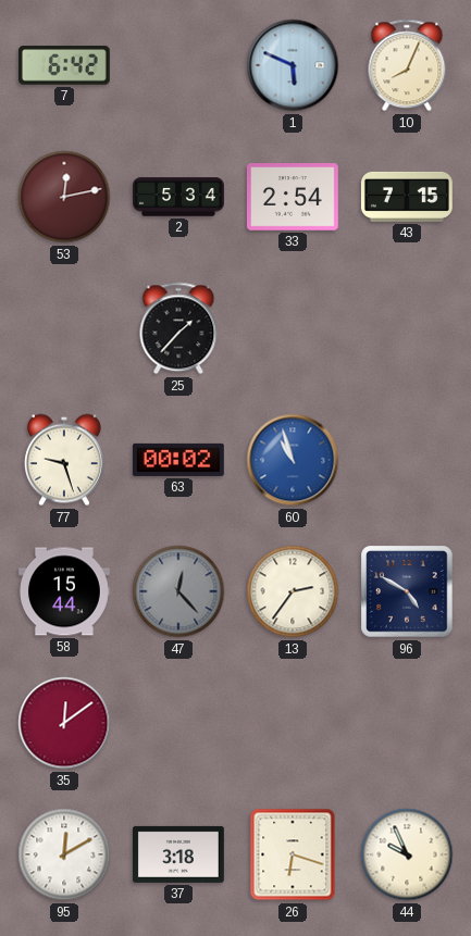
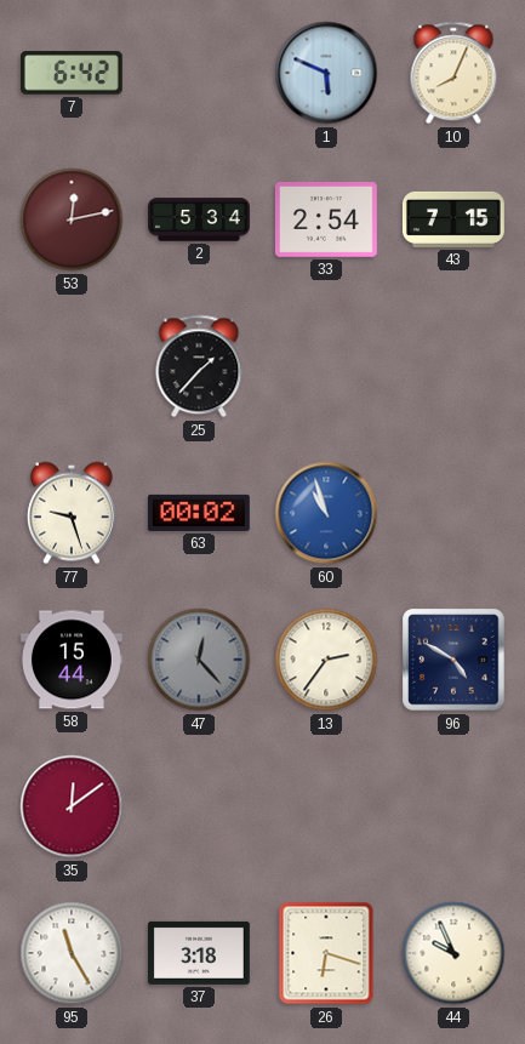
95: 12:10 -> 11:25 (72, 953)
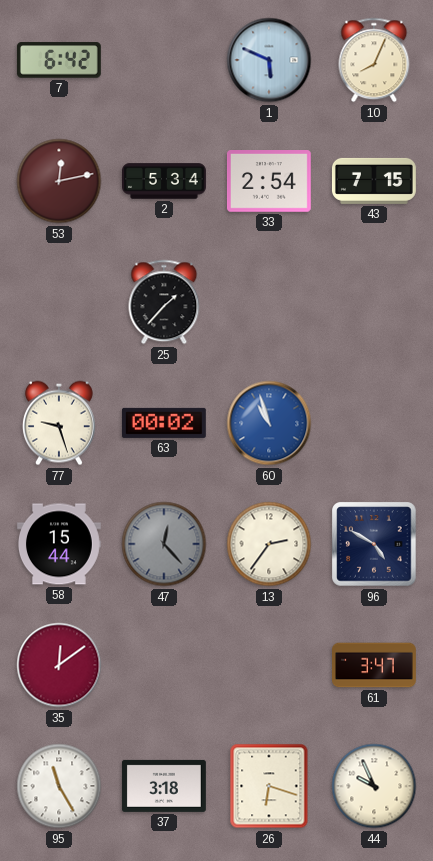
61: none -> 3:47 (375, 665)
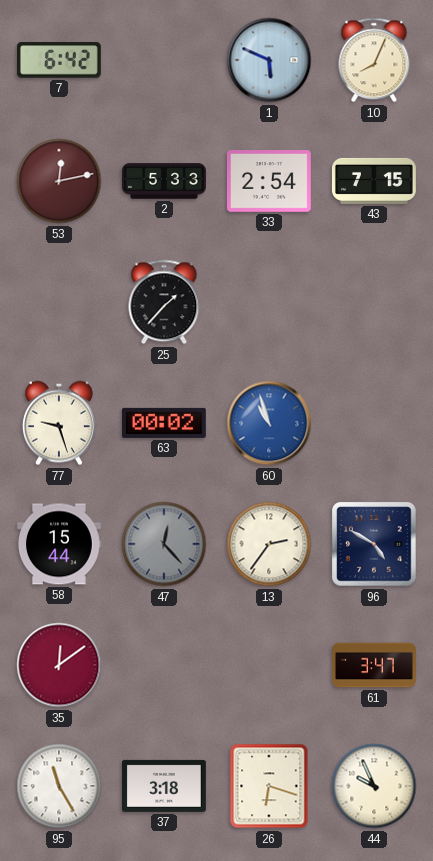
2: 5:34 -> 5:33 (165, 181)
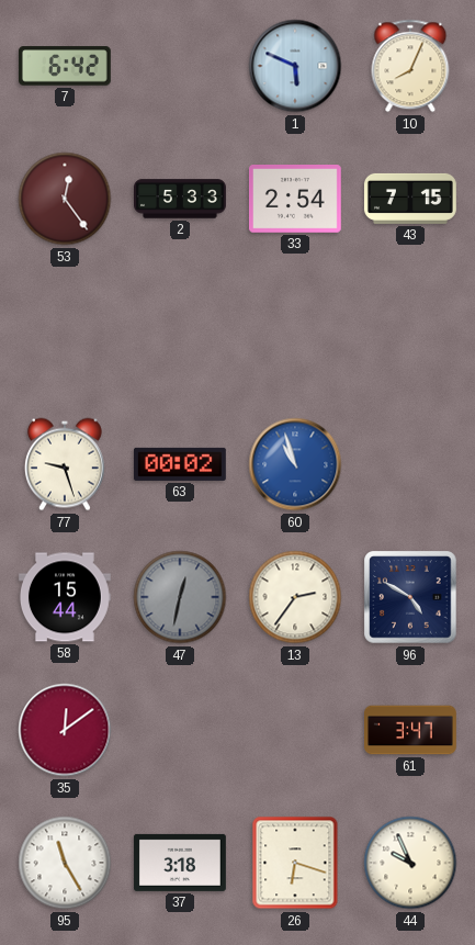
53: 12:13 -> 12:24 (65, 199)
25: 1:37 -> none (164, 302)
47: 12:23 -> 12:32 (180, 597)
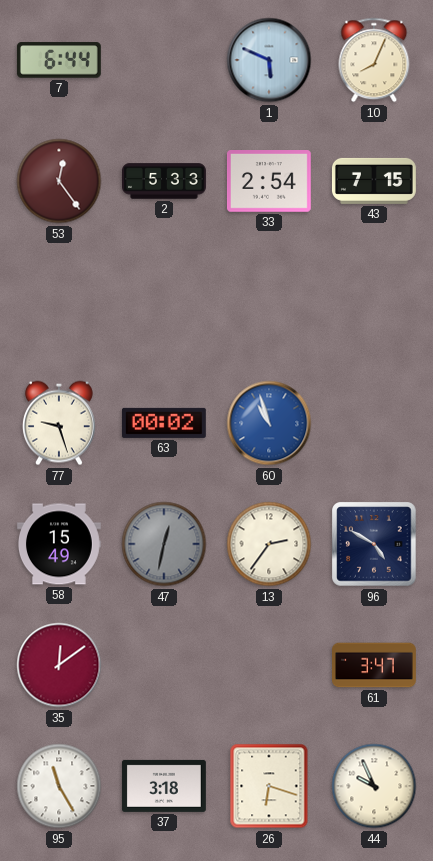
7: 6:42 -> 6:44 (59, 60)
58: 15:44 -> 15:49 (59, 544)
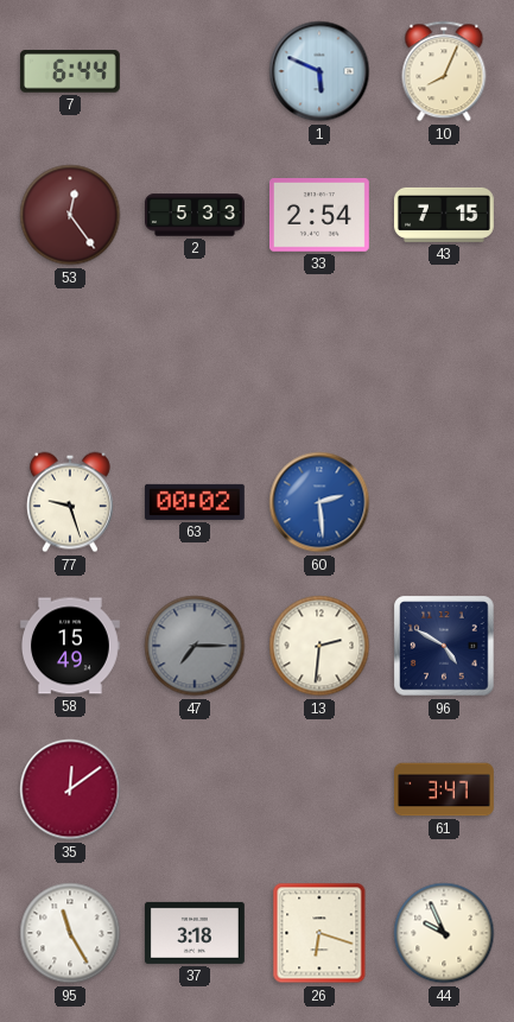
60: 10:57 -> 2:29 (319, 502)
47: 12:32 -> 7:15 (195, 646)
13: 2:36 -> 2:31 (319, 646)
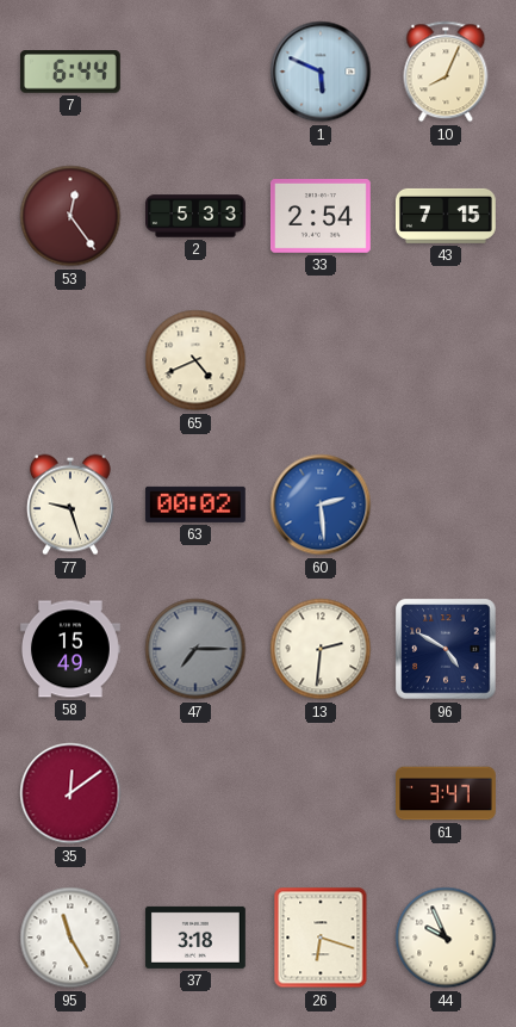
65: none -> 4:41 (195, 360)
